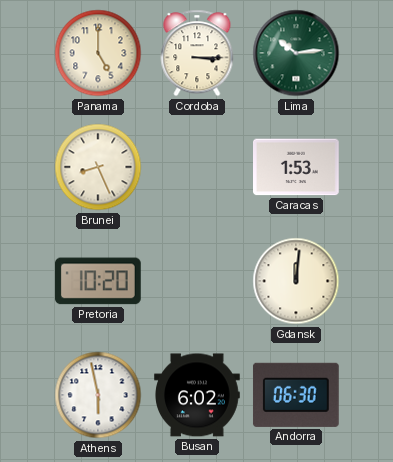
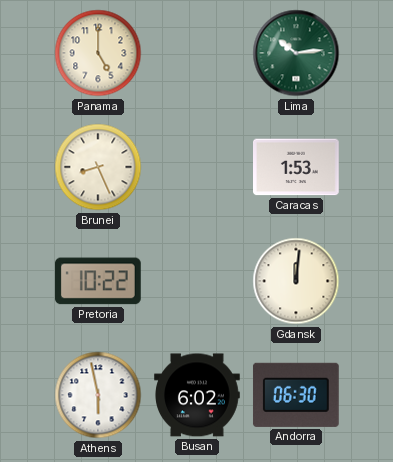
Cordoba: 3:15 -> none (197, 53)
Pretoria: 10:20 -> 10:22 (98, 281)
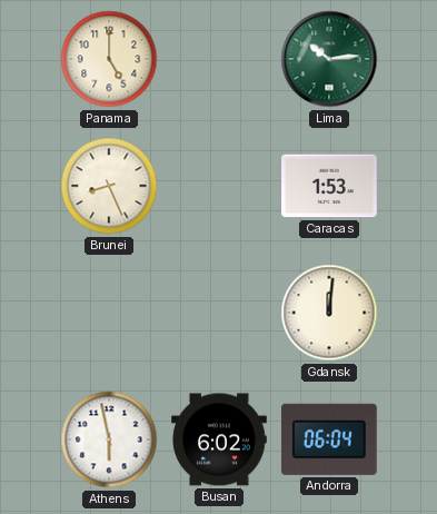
Pretoria: 10:22 -> none (98, 281)
Andorra: 06:30 -> 06:04 (329, 439)
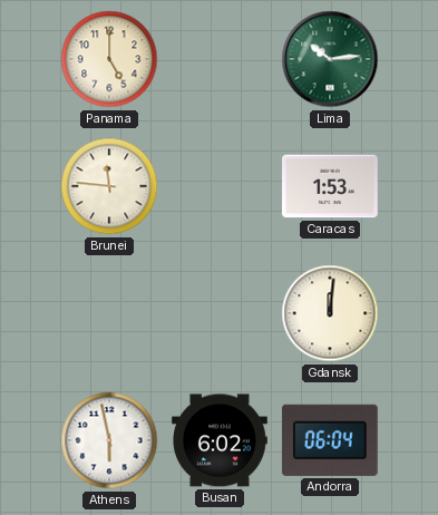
Brunei: 8:26 -> 11:46 (109, 186)
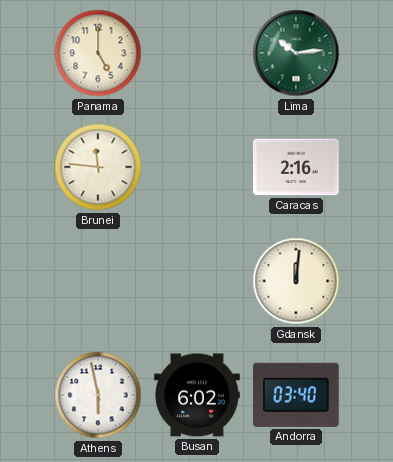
Caracas: 1:53 -> 2:16 (297, 167)
Andorra: 06:04 -> 03:40 (296, 395)
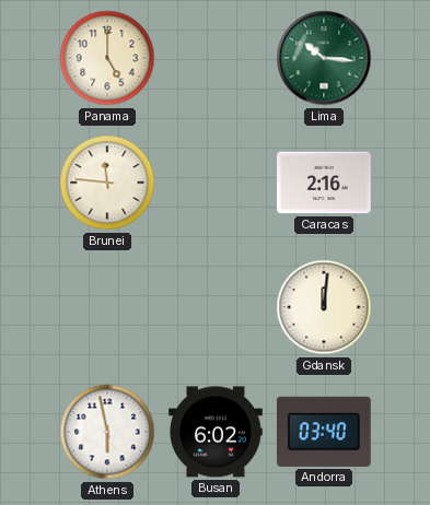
Lima: 10:14 -> 10:16 (324, 58)
